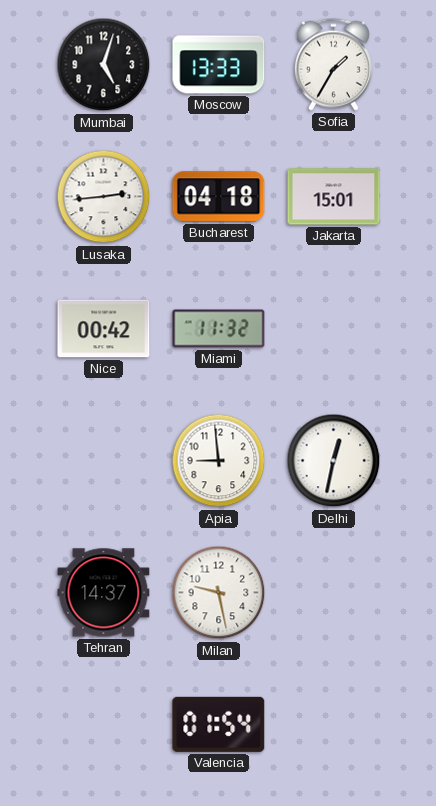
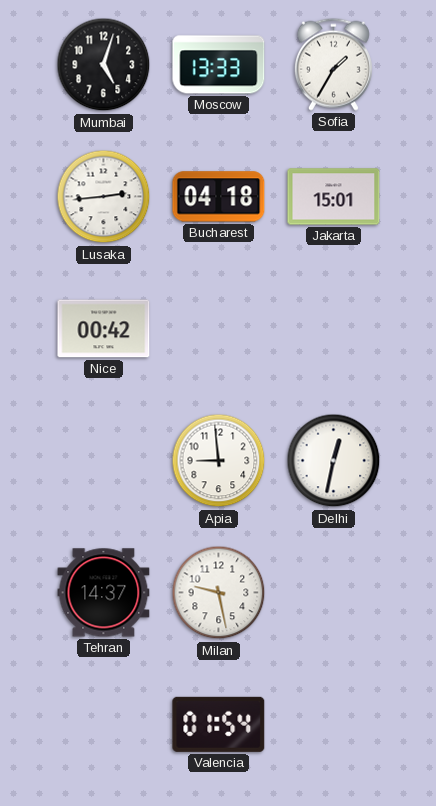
Miami: 11:32 -> none (219, 329)
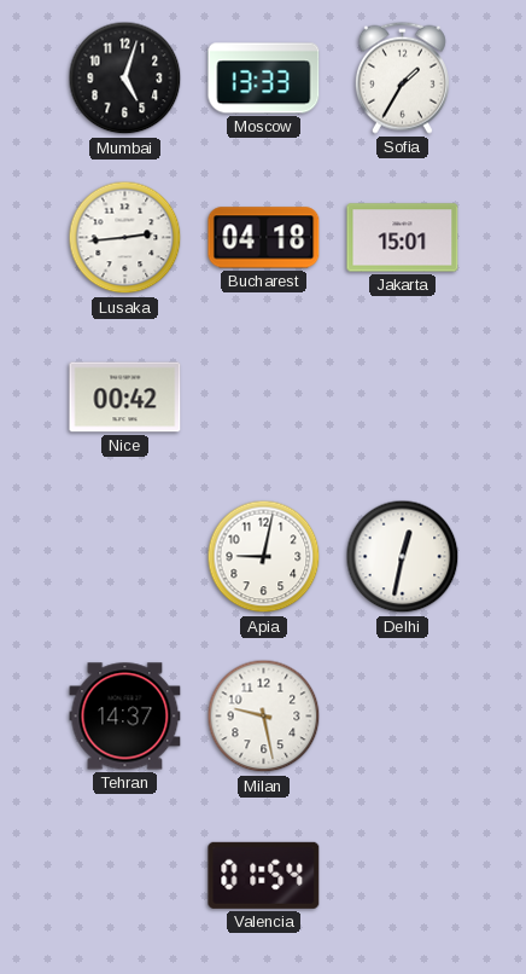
Apia: 8:59 -> 9:02 (264, 557)
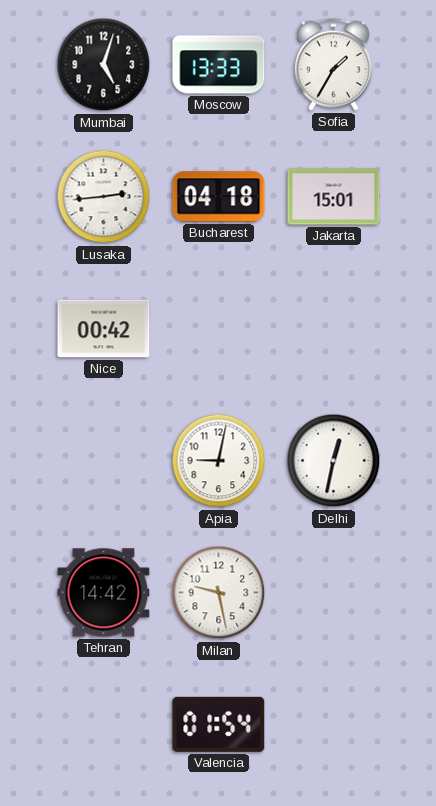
Tehran: 14:37 -> 14:42 (104, 593)
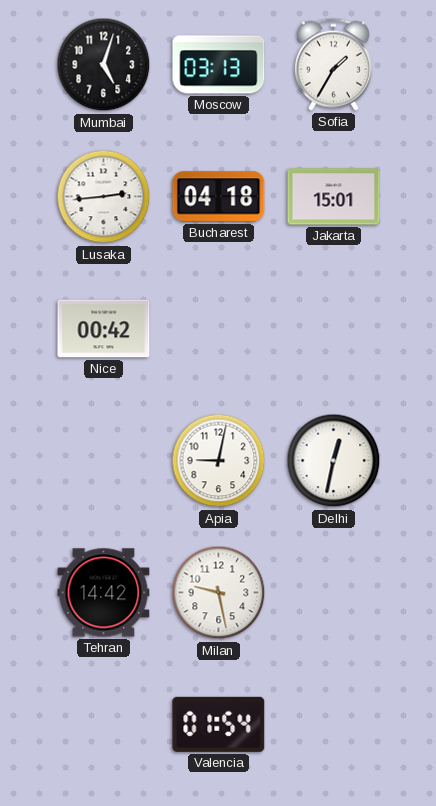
Moscow: 13:33 -> 03:13 (219, 65)
